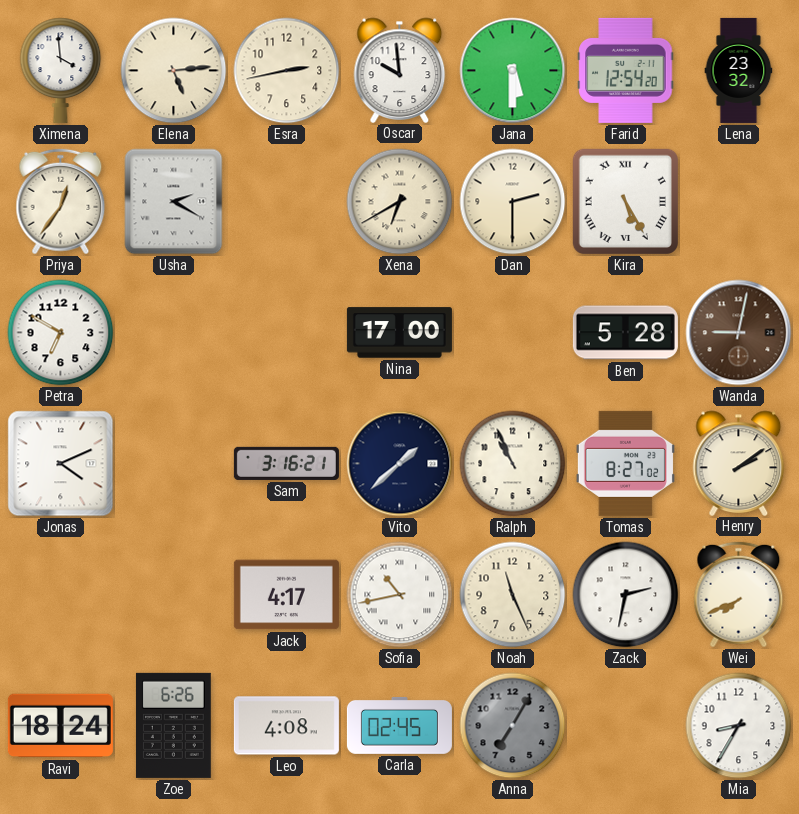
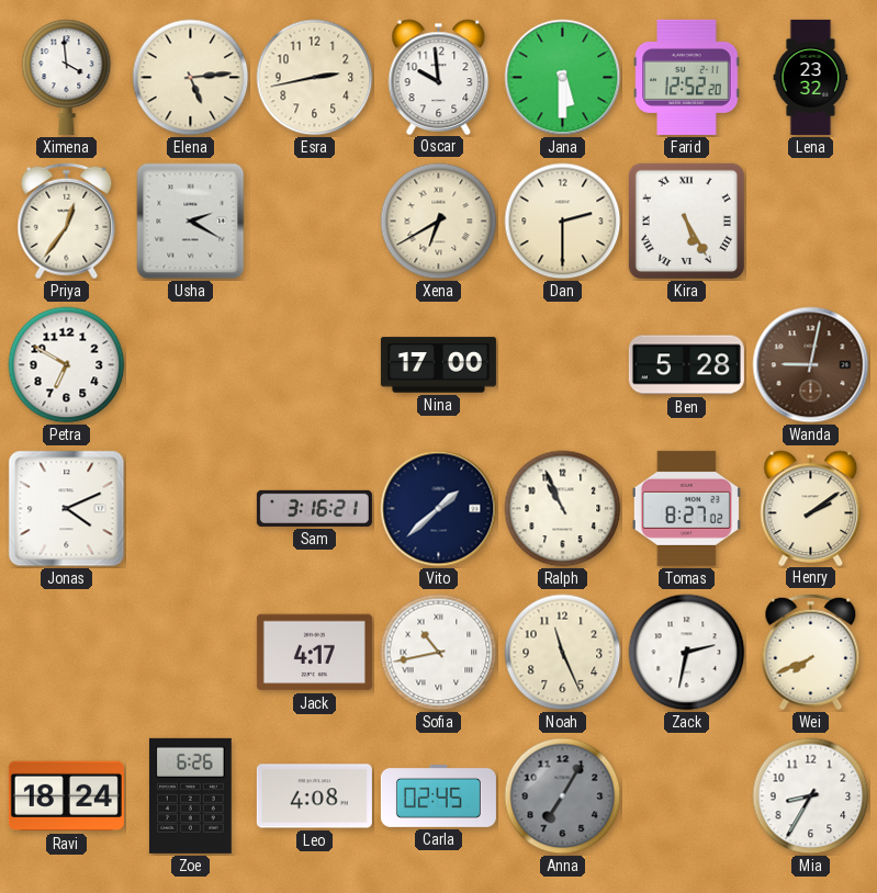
Farid: 12:54 -> 12:52 (687, 77)
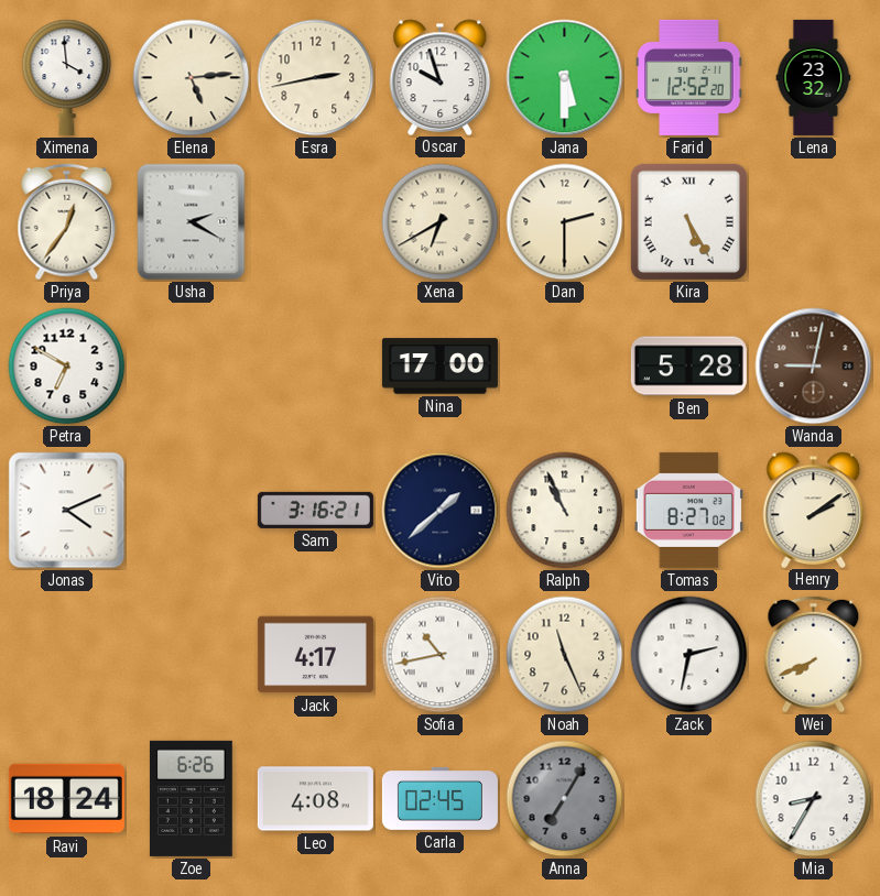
Oscar: 9:59 -> 9:57 (441, 77)
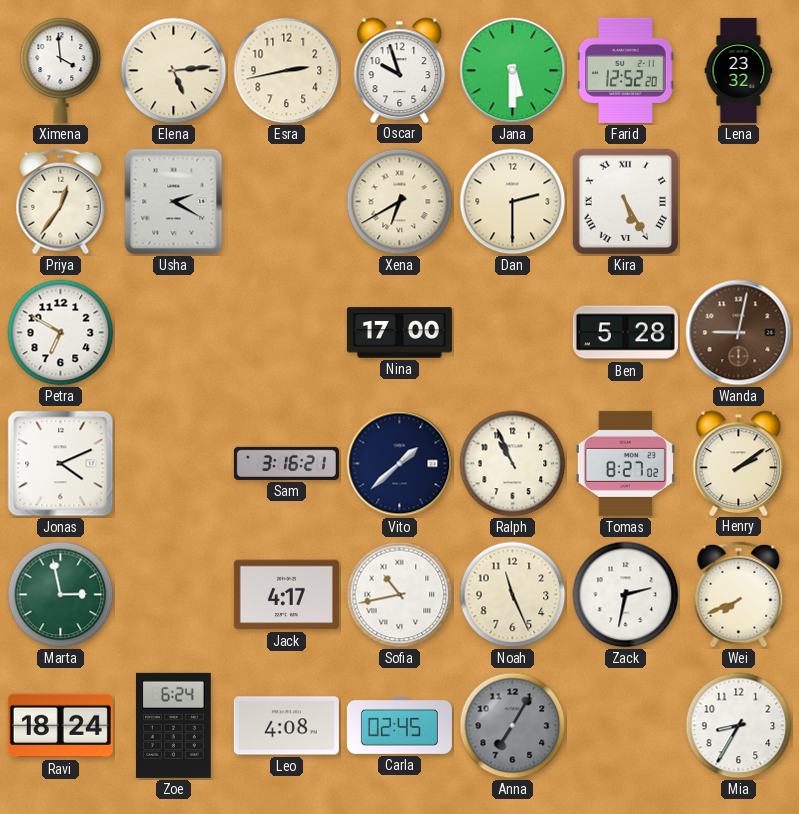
Marta: none -> 2:58 (61, 595)
Zoe: 6:26 -> 6:24 (173, 725)
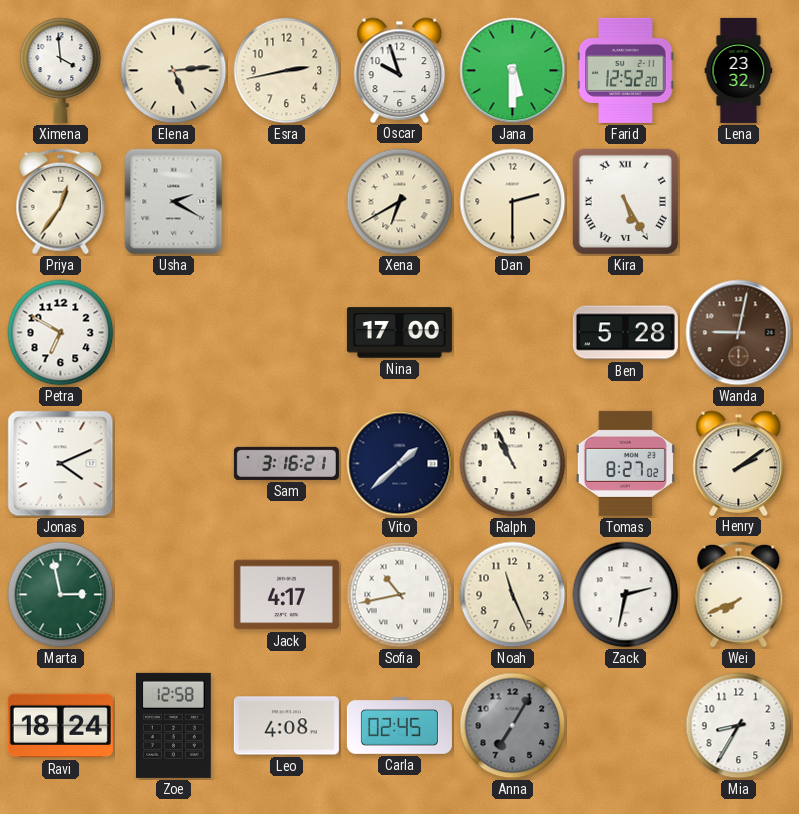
Zoe: 6:24 -> 12:58 (173, 725)
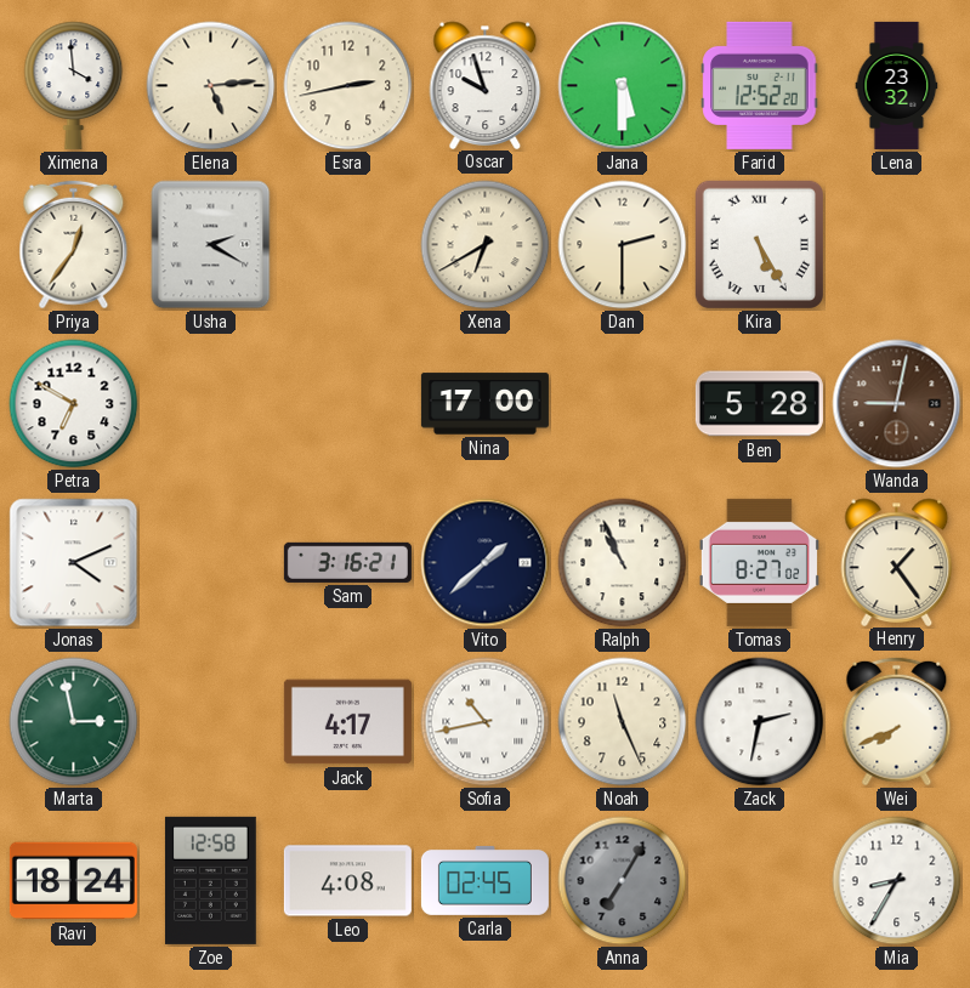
Henry: 2:09 -> 1:24 (897, 562)
